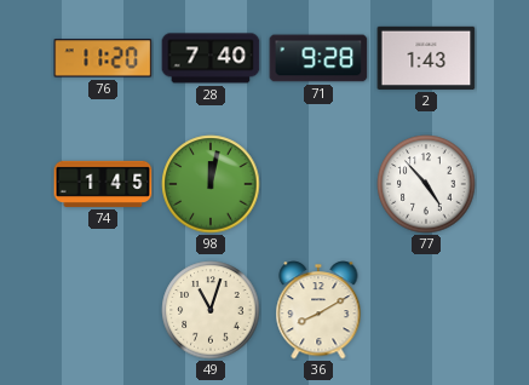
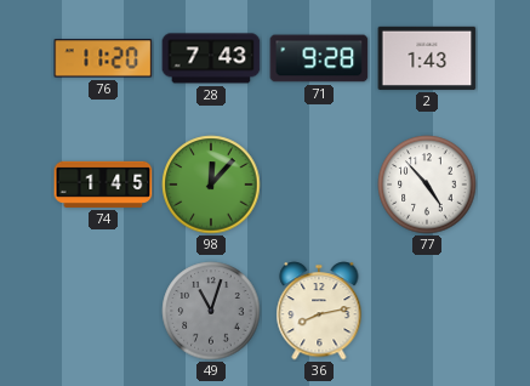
28: 7:40 -> 7:43 (211, 58)
98: 12:02 -> 12:07 (211, 185)
49 dial: cream -> grey (211, 311)
36: 8:10 -> 8:13 (319, 311)
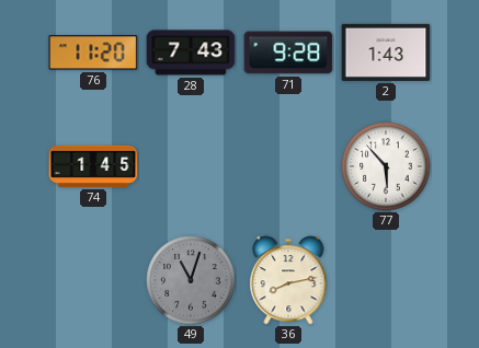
98: 12:07 -> none (211, 185)
77: 4:53 -> 5:53 (386, 166)
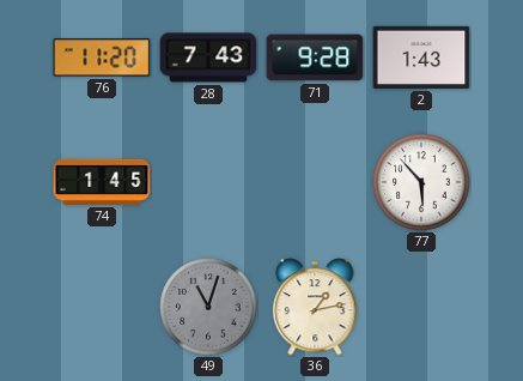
36: 8:13 -> 1:13 (315, 307)
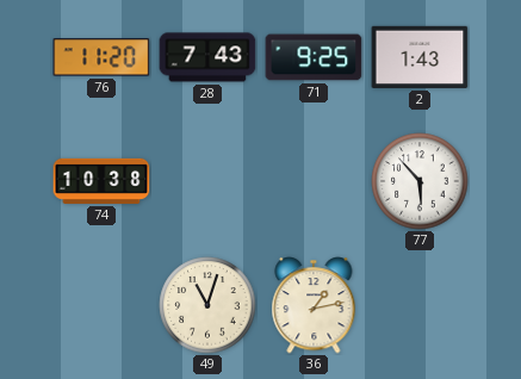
71: 9:28 -> 9:25 (314, 57)
74: 1:45 -> 10:38 (101, 181)
49 dial: grey -> cream (207, 305)
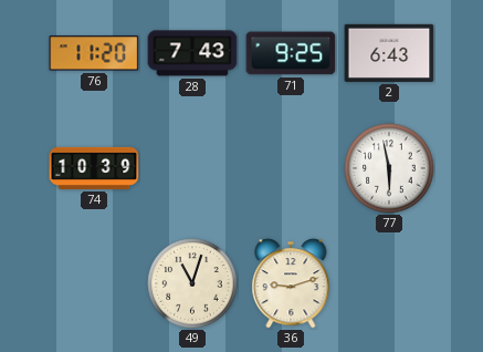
2: 1:43 -> 6:43 (389, 53)
74: 10:38 -> 10:39 (94, 168)
77: 5:53 -> 5:58 (389, 168)
36: 1:13 -> 9:12 (291, 283)
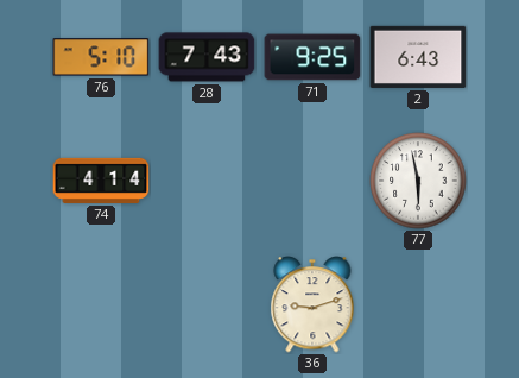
76: 11:20 -> 5:10 (101, 57)
74: 10:39 -> 4:14 (101, 181)
49: 11:03 -> none (192, 283)
